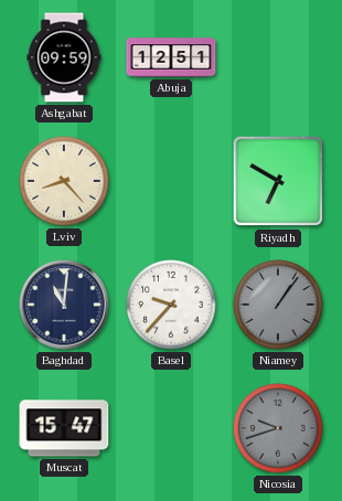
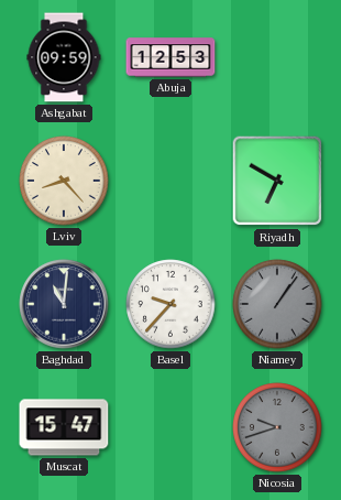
Abuja: 12:51 -> 12:53 (170, 57)
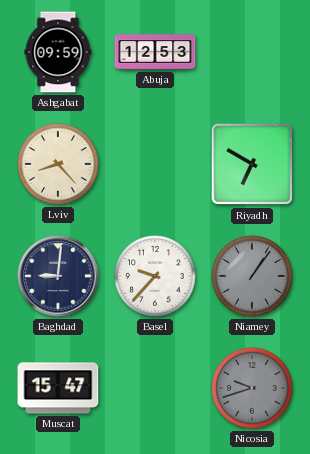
Baghdad: 11:01 -> 9:01 (58, 276)
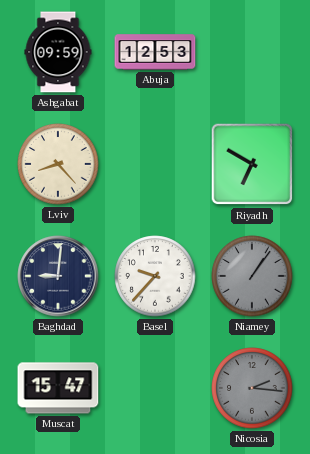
Nicosia: 9:42 -> 2:16 (252, 388)
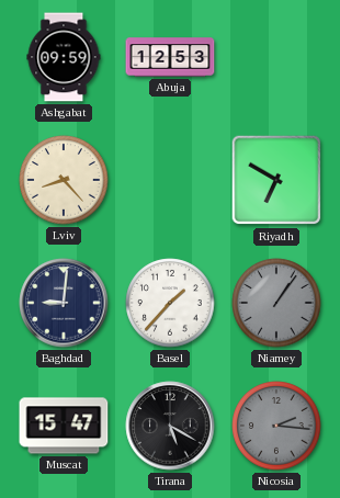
Basel: 9:37 -> 1:37 (170, 303)
Tirana: none -> 5:20 (170, 426)
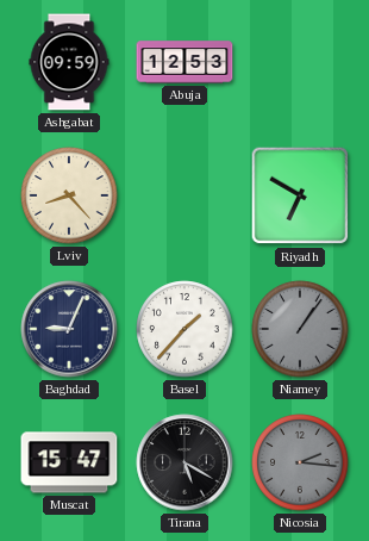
Baghdad: 9:01 -> 9:04 (69, 329)
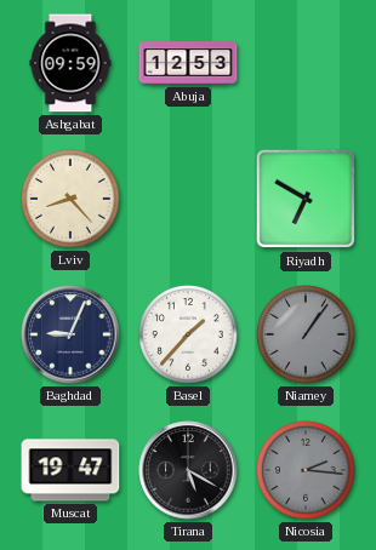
Muscat: 15:47 -> 19:47 (70, 470)
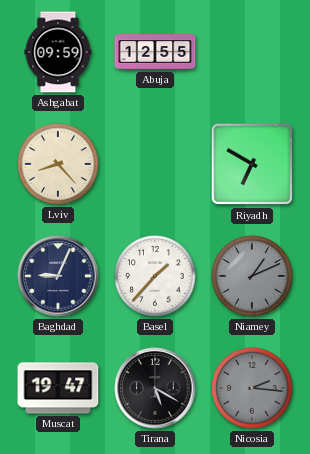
Abuja: 12:53 -> 12:55 (155, 52)
Niamey: 1:06 -> 1:11 (252, 276)
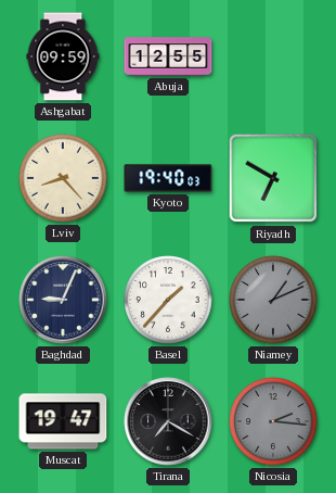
Kyoto: none -> 19:40 (168, 178)
Tirana: 5:20 -> 7:20 (168, 421)
